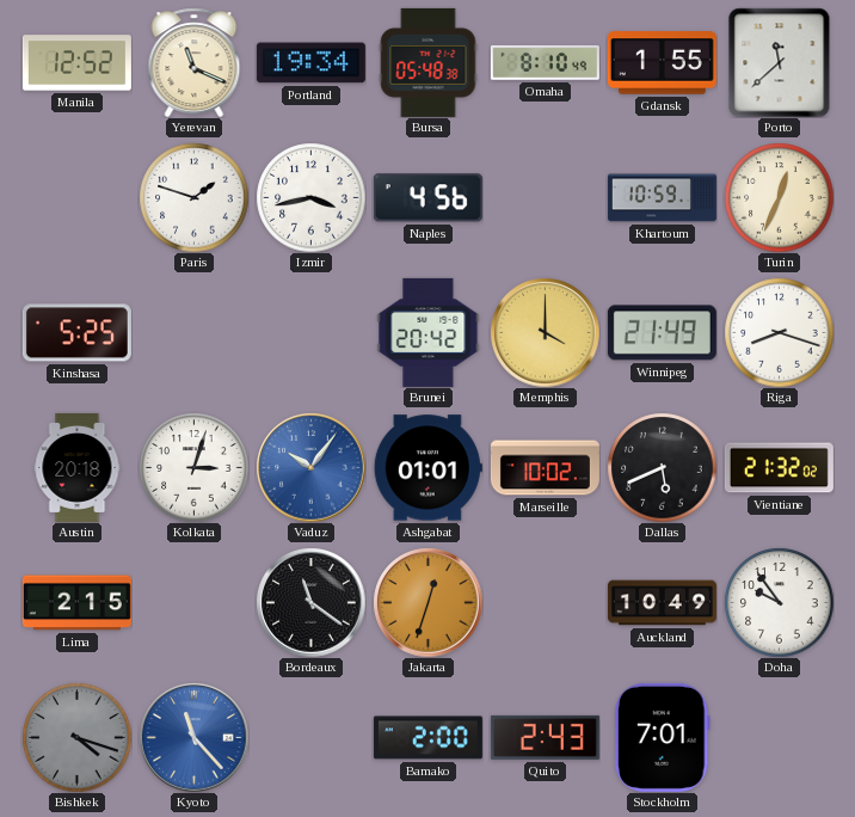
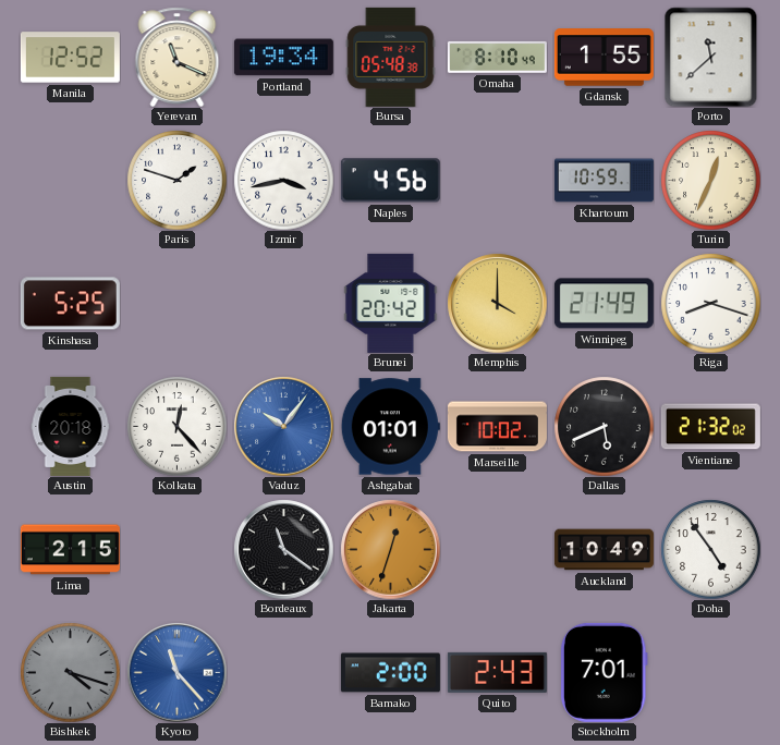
Kolkata: 3:03 -> 12:23 (176, 426)
Doha: 9:54 -> 4:54 (710, 549)
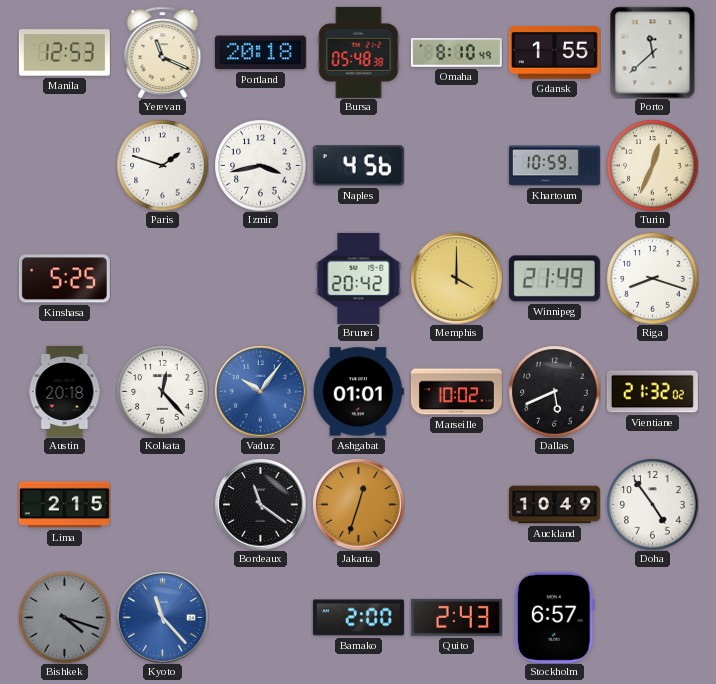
Manila: 12:52 -> 12:53 (64, 53)
Portland: 19:34 -> 20:18 (260, 53)
Stockholm: 7:01 -> 6:57 (554, 617)
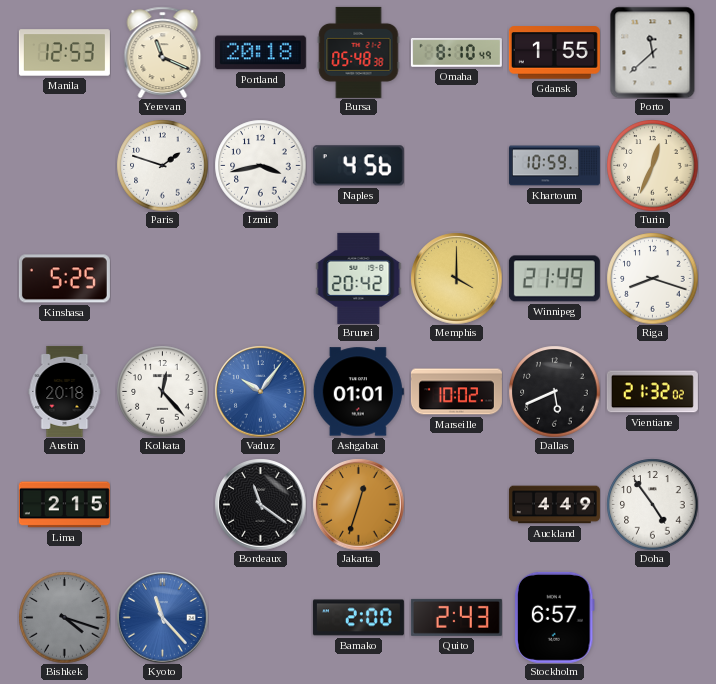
Auckland: 10:49 -> 4:49 (554, 505)
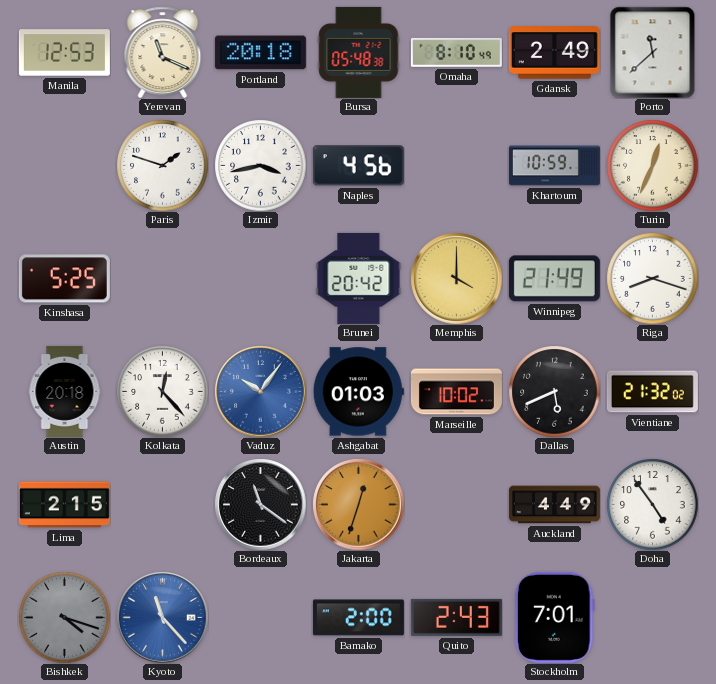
Gdansk: 1:55 -> 2:49 (554, 53)
Ashgabat: 01:01 -> 01:03 (358, 392)
Stockholm: 6:57 -> 7:01 (554, 617)
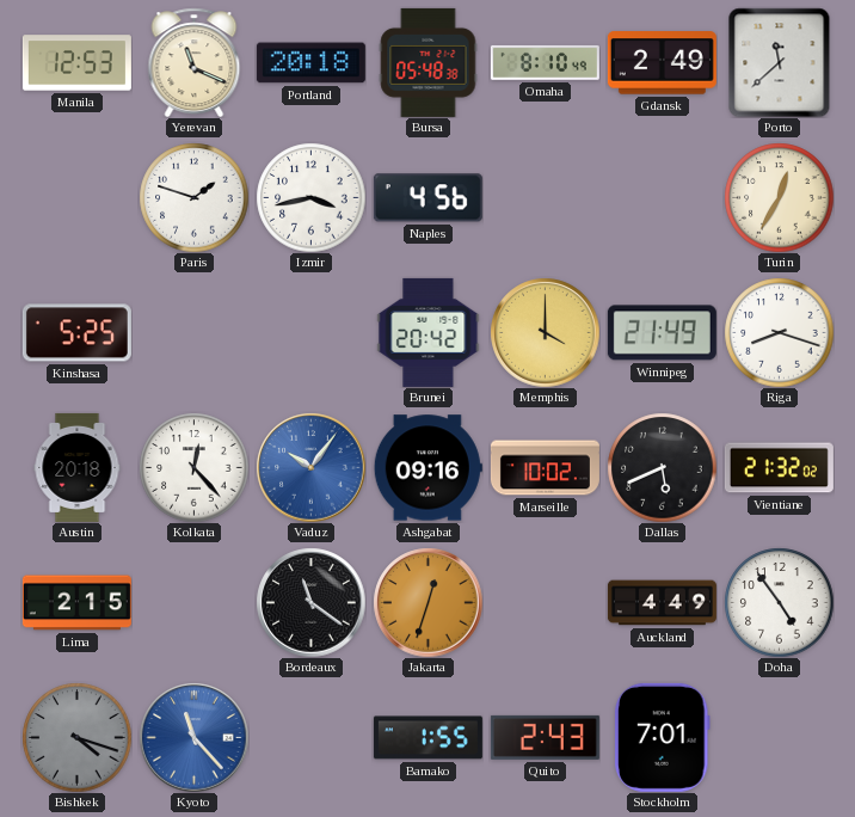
Khartoum: 10:59 -> none (554, 166)
Turin: 12:34 -> 12:35 (779, 197)
Ashgabat: 01:03 -> 09:16 (427, 468)
Bamako: 2:00 -> 1:55 (427, 738)
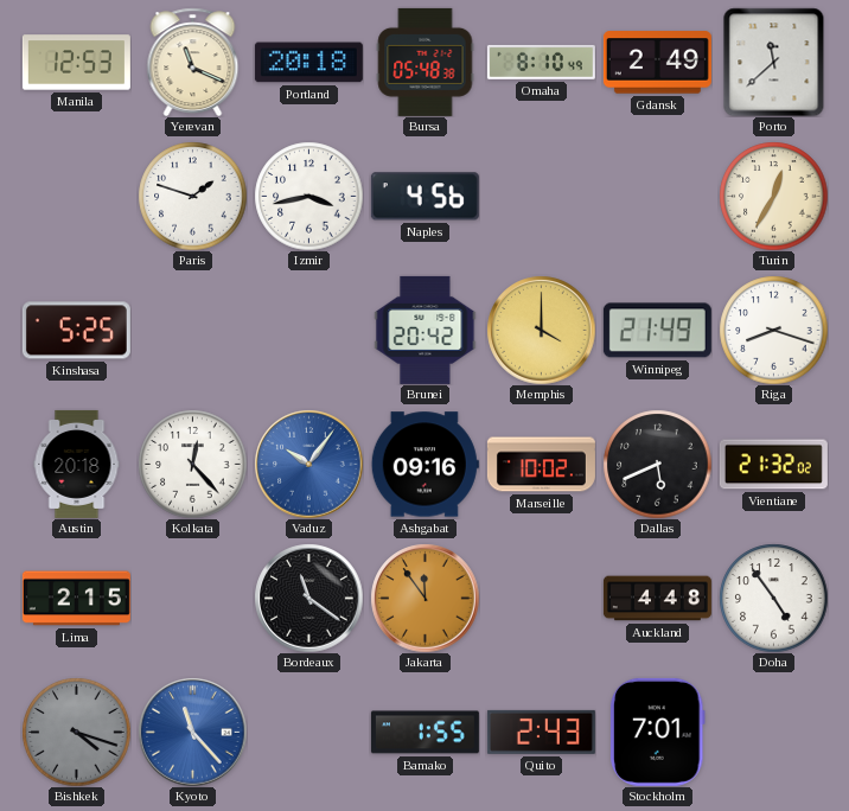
Jakarta: 12:33 -> 11:54 (425, 598)
Auckland: 4:49 -> 4:48 (657, 599)
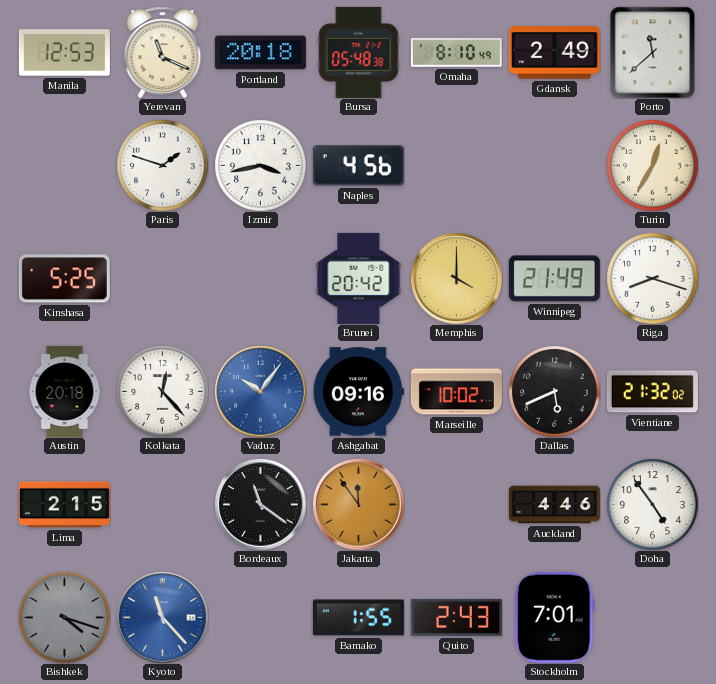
Auckland: 4:48 -> 4:46 (554, 505)
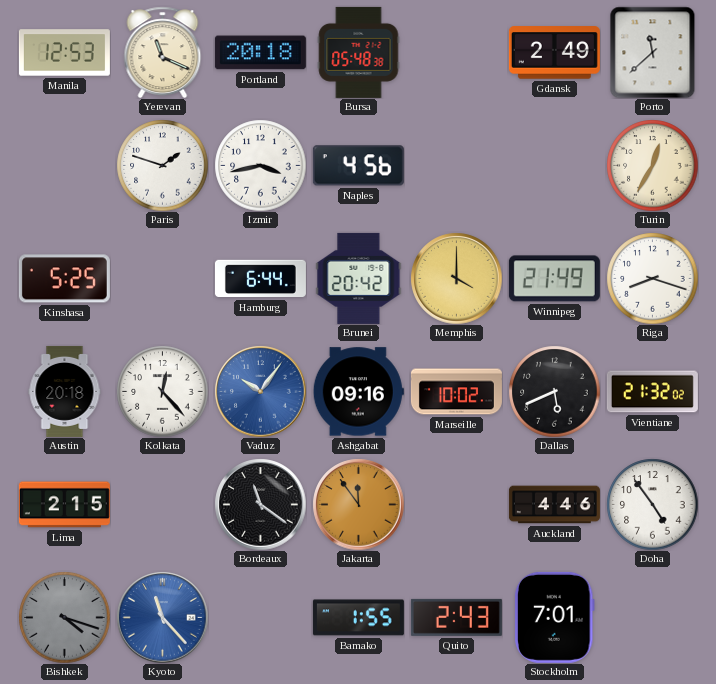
Omaha: 8:10 -> none (456, 52)
Hamburg: none -> 6:44 (260, 279)
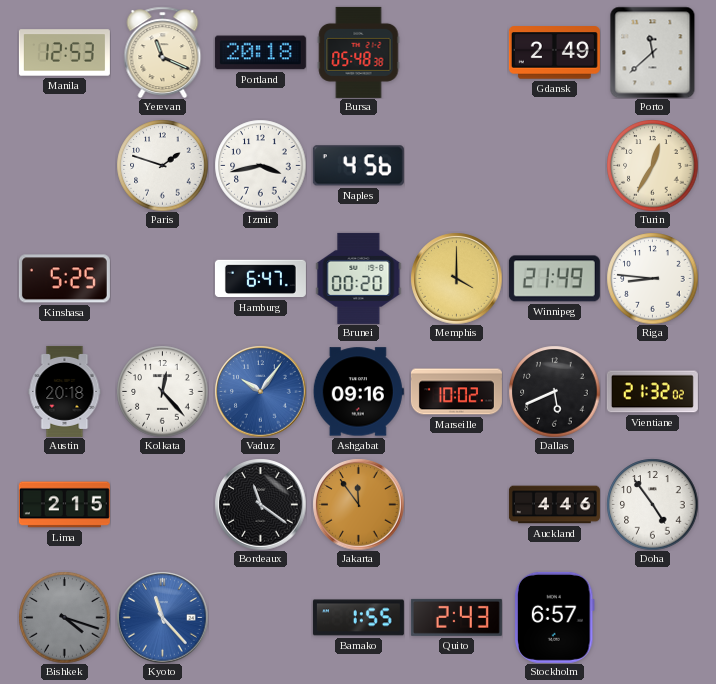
Hamburg: 6:44 -> 6:47 (260, 279)
Brunei: 20:42 -> 00:20 (359, 278)
Riga: 8:18 -> 8:46 (652, 278)
Stockholm: 7:01 -> 6:57 (554, 617)
